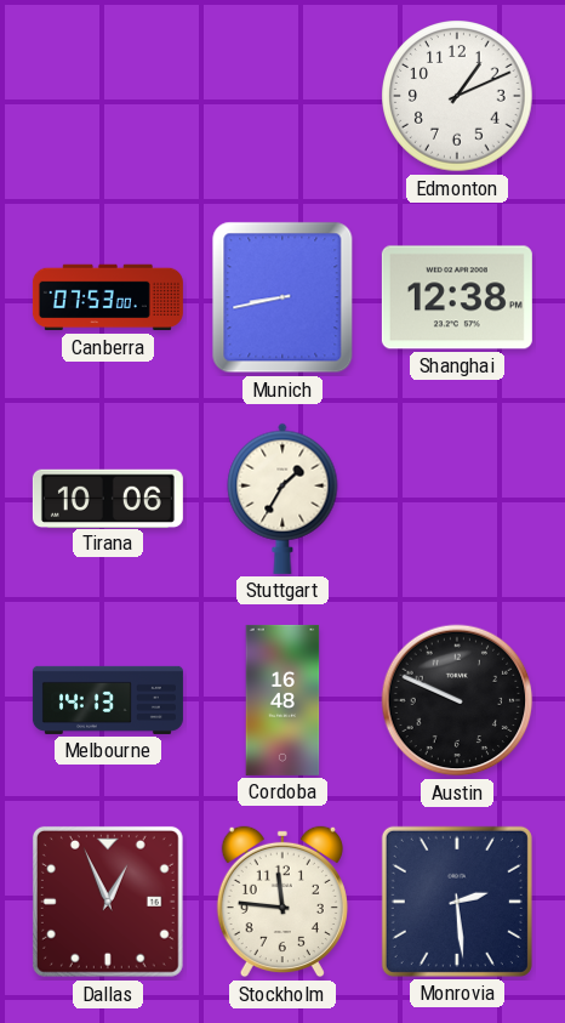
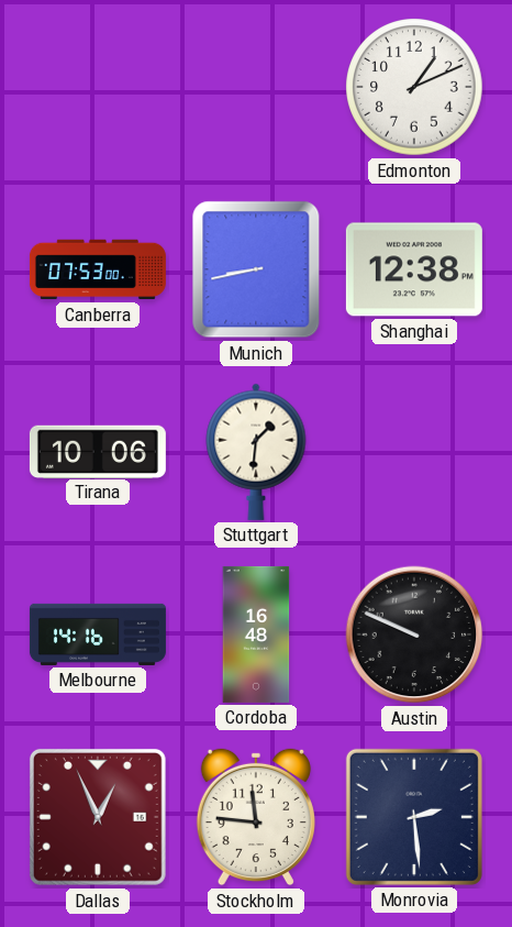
Stuttgart: 1:35 -> 1:31 (256, 452)
Melbourne: 14:13 -> 14:16 (98, 634)
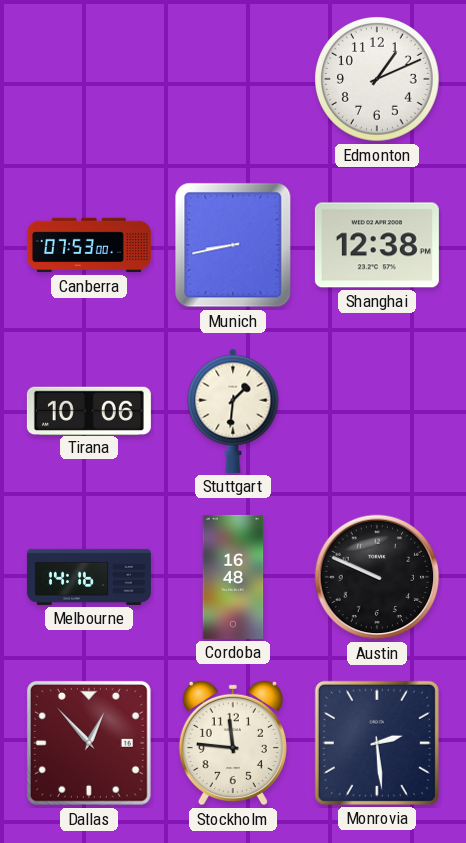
Dallas: 12:56 -> 12:53 (89, 743)
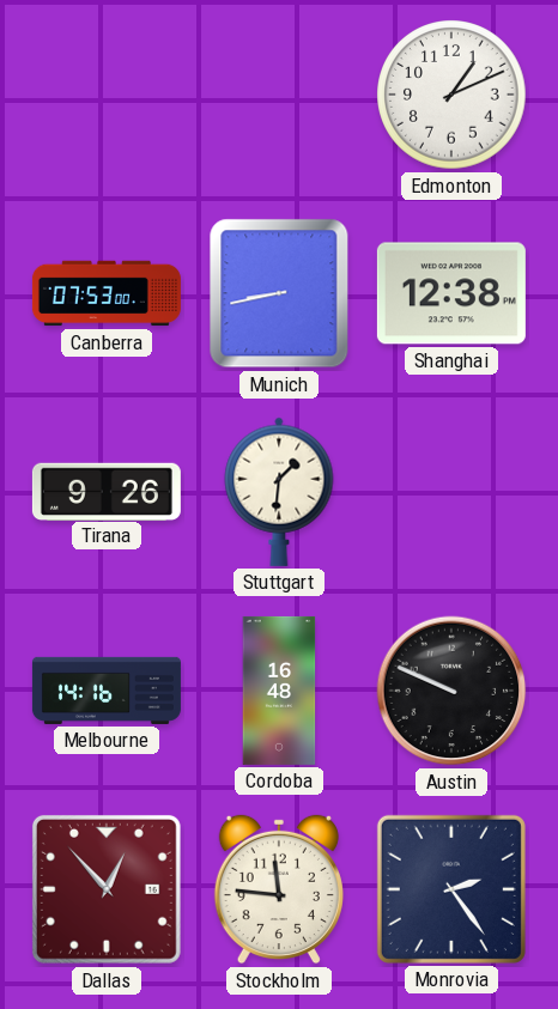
Tirana: 10:06 -> 9:26 (107, 491)
Monrovia: 2:29 -> 2:24 (451, 889)
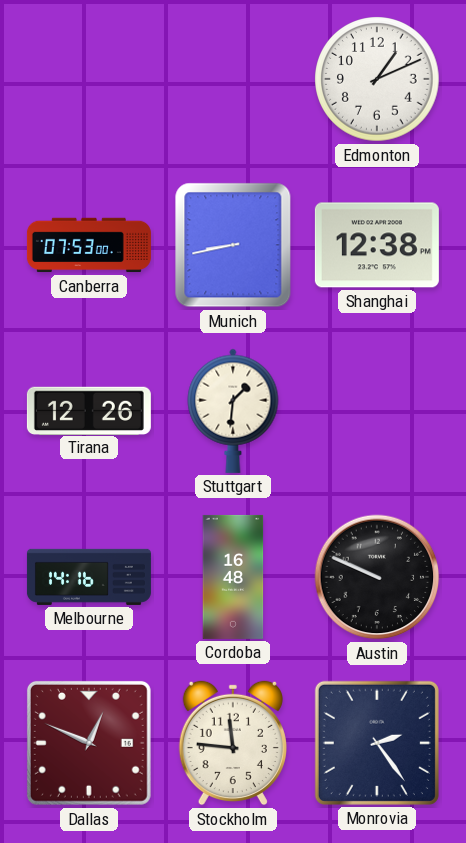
Tirana: 9:26 -> 12:26 (89, 410)
Dallas: 12:53 -> 12:49 (89, 743)
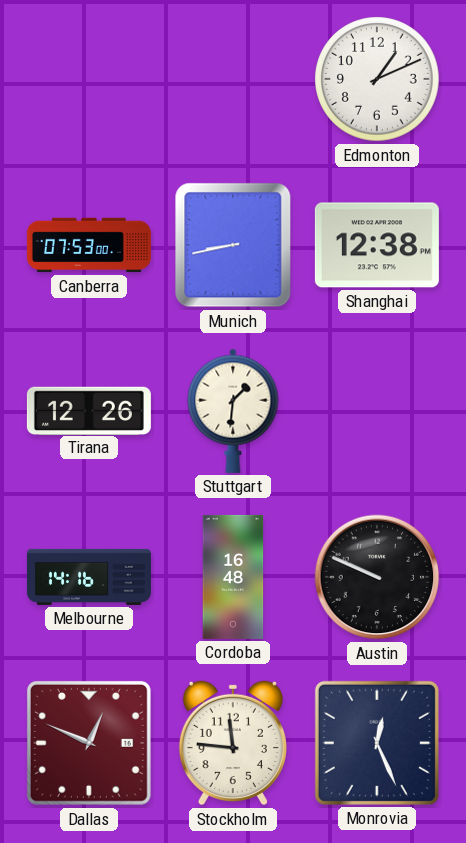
Monrovia: 2:24 -> 12:26 (377, 743)
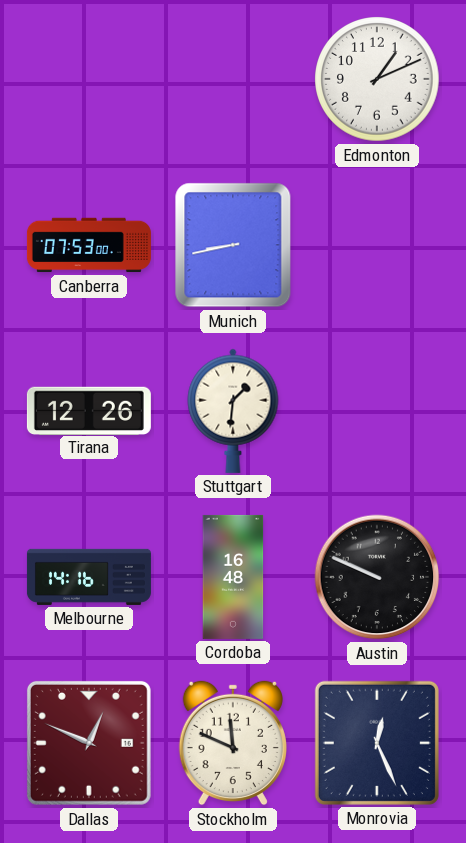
Shanghai: 12:38 -> none (377, 245)
Stockholm: 11:46 -> 11:49 (233, 743)
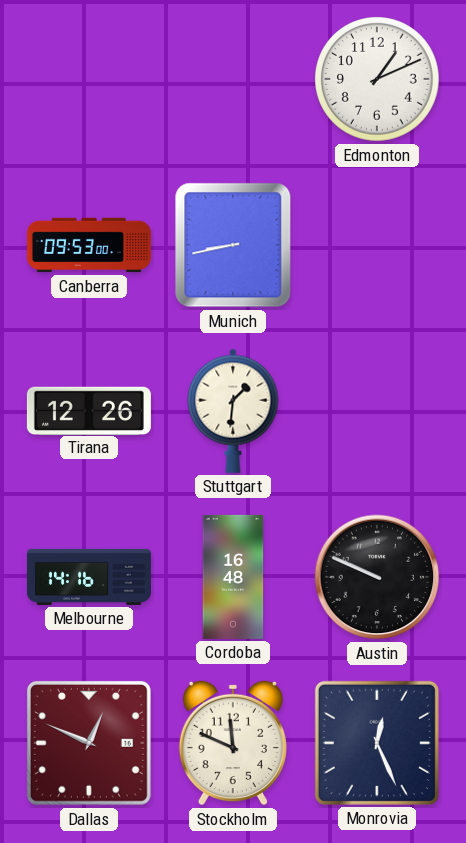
Canberra: 07:53 -> 09:53 (89, 245)
